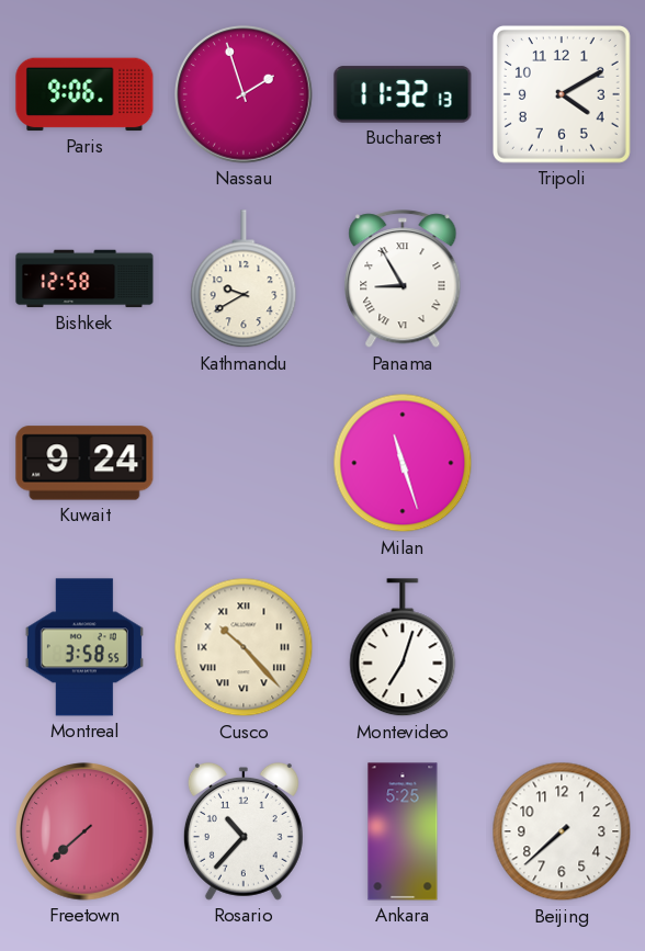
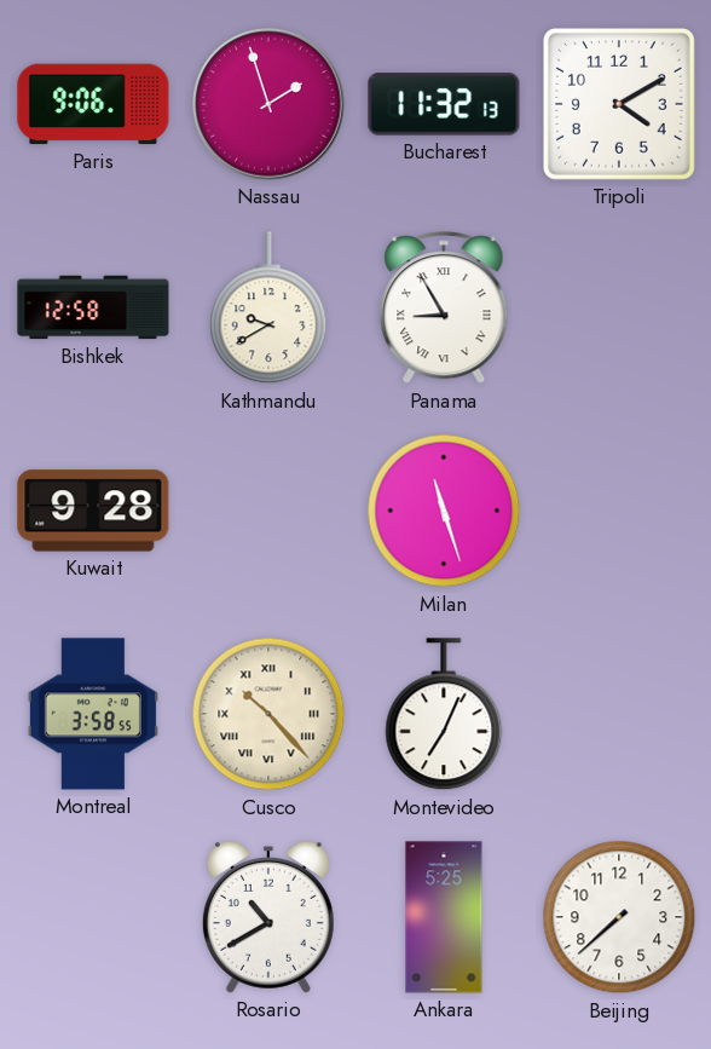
Kuwait: 9:24 -> 9:28 (93, 511)
Montevideo: 7:03 -> 7:04 (444, 715)
Freetown: 7:38 -> none (84, 831)
Rosario: 10:37 -> 10:40 (268, 917)
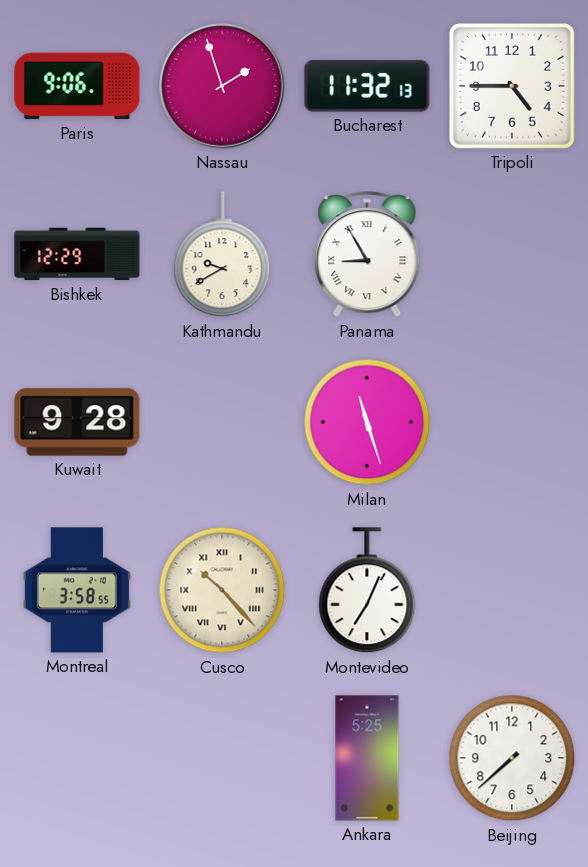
Tripoli: 4:10 -> 4:45 (512, 86)
Bishkek: 12:58 -> 12:29 (77, 254)
Rosario: 10:40 -> none (268, 917)
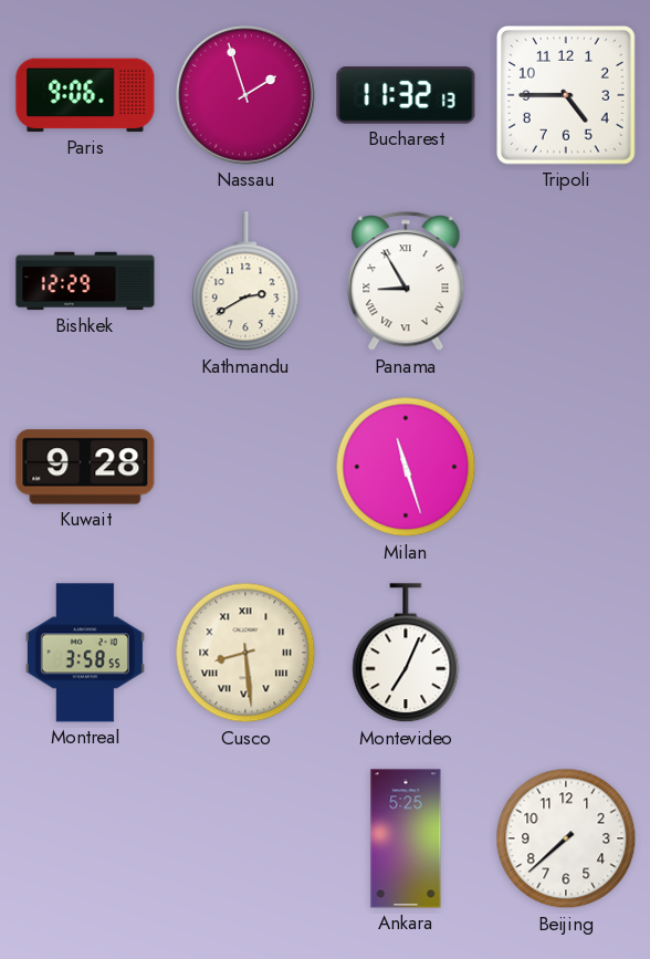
Kathmandu: 9:40 -> 2:40 (245, 282)
Cusco: 10:23 -> 8:29 (245, 653)
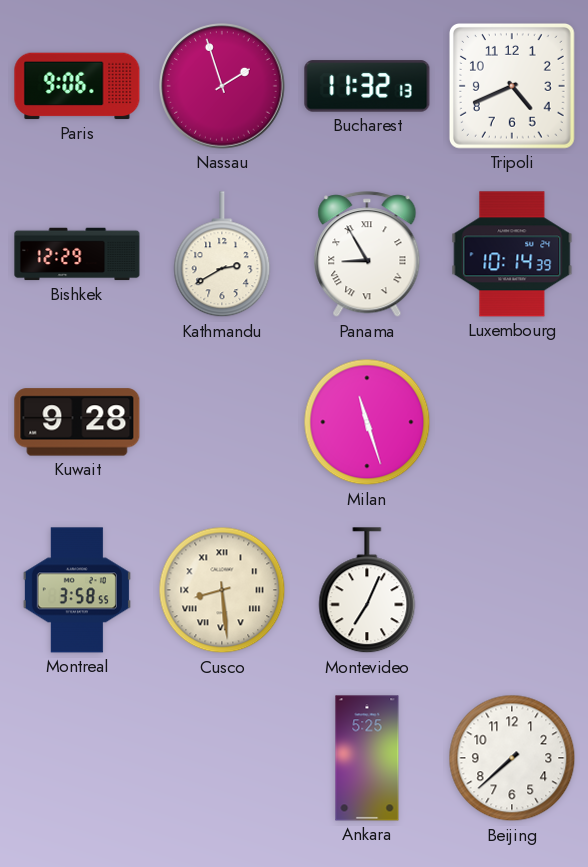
Tripoli: 4:45 -> 4:41 (512, 86)
Luxembourg: none -> 10:14 (512, 254)
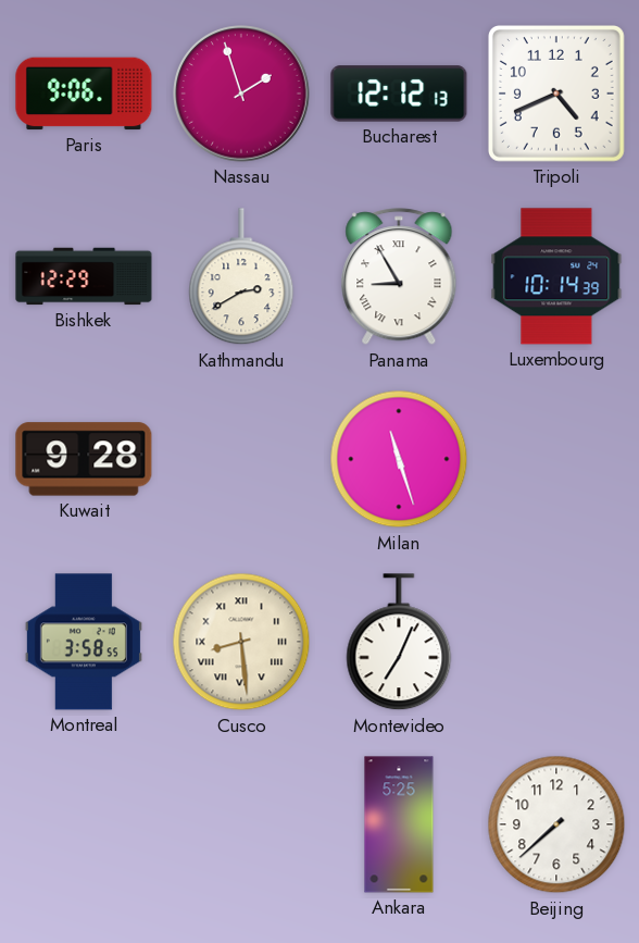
Bucharest: 11:32 -> 12:12 (399, 94)
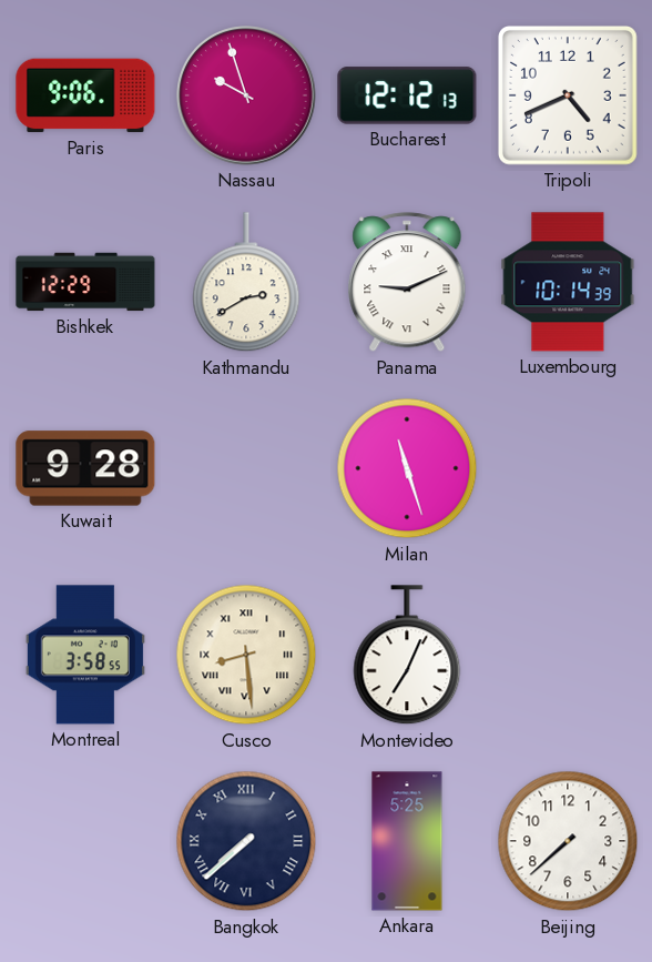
Nassau: 1:57 -> 9:57 (246, 95)
Panama: 8:55 -> 9:11 (407, 283)
Bangkok: none -> 7:38 (246, 841)
